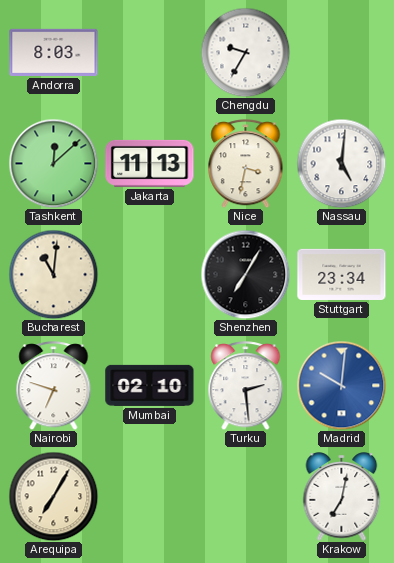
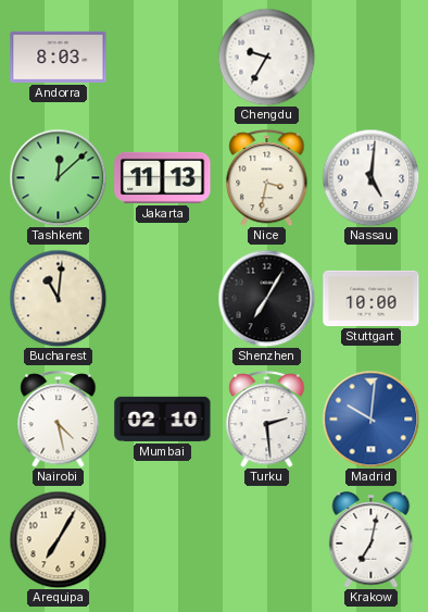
Stuttgart: 23:34 -> 10:00 (372, 298)
Nairobi: 6:48 -> 4:28 (59, 420)
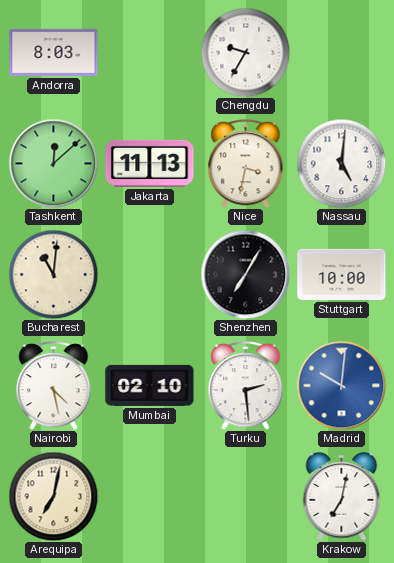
Arequipa: 7:05 -> 7:02 (53, 496)
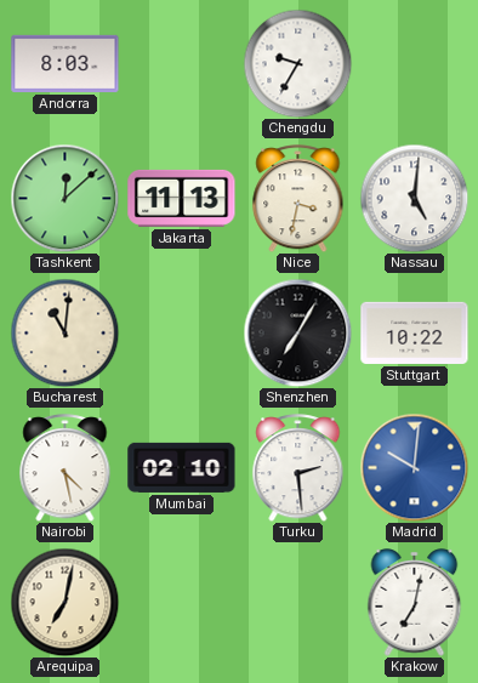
Stuttgart: 10:00 -> 10:22 (415, 332)
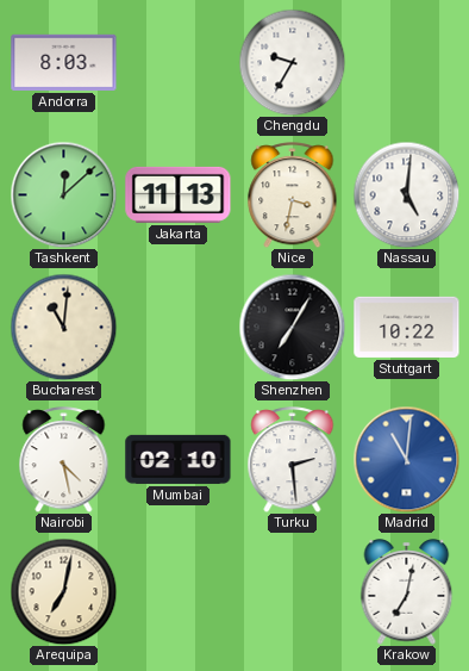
Madrid: 10:01 -> 11:01 (406, 459)
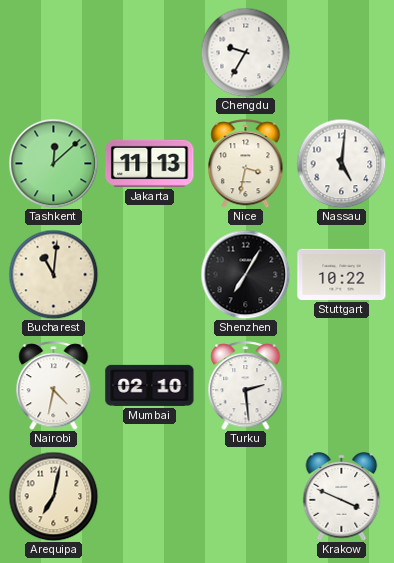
Andorra: 8:03 -> none (64, 62)
Nairobi: 4:28 -> 4:32 (54, 386)
Madrid: 11:01 -> none (406, 459)
Krakow: 7:02 -> 3:49 (342, 497)
